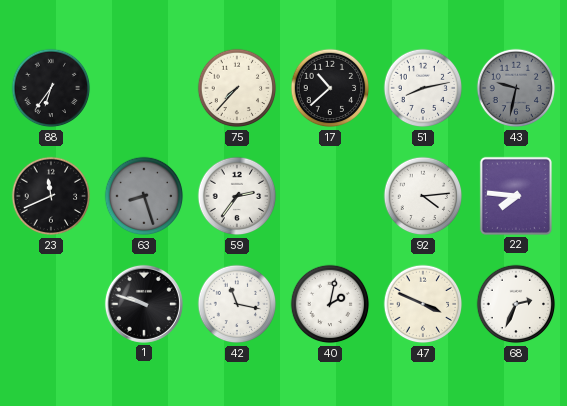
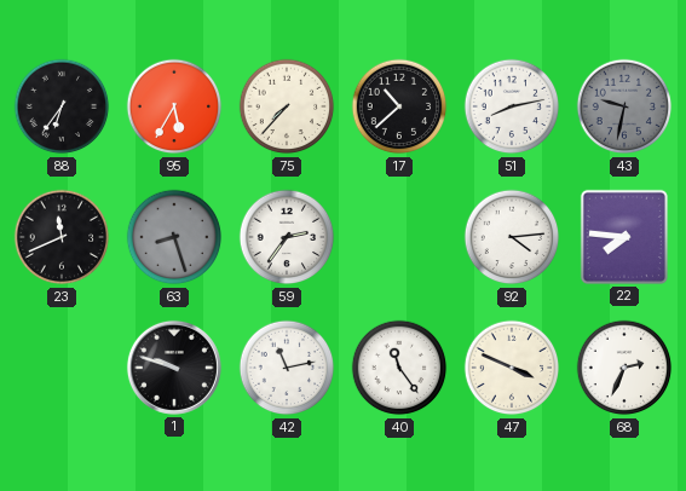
95: none -> 5:35 (174, 106)
42: 11:17 -> 11:13 (287, 368)
40: 2:02 -> 11:24 (399, 368)
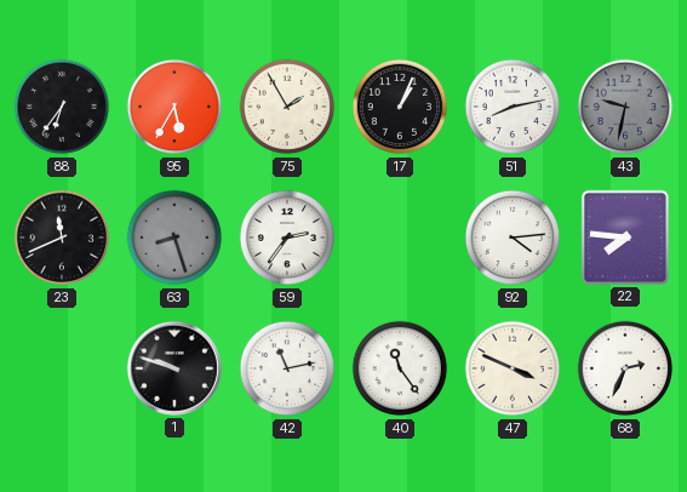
75: 7:37 -> 1:55 (287, 107)
17: 10:38 -> 1:04 (400, 107)
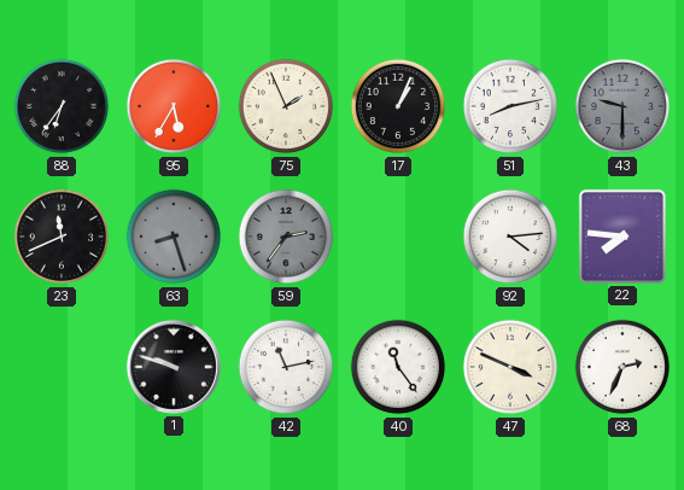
75: 1:55 -> 1:56 (286, 106)
43: 9:32 -> 9:30 (622, 106)
59 dial: white -> grey (286, 237)
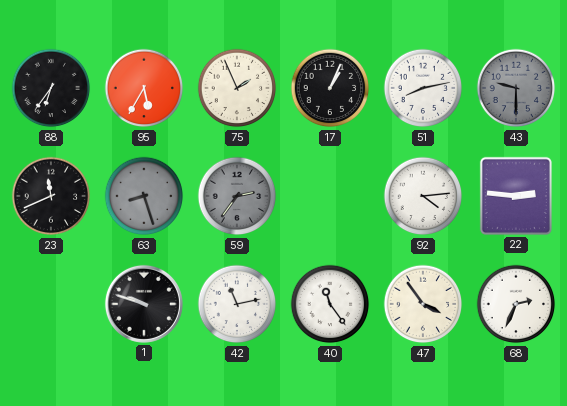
22: 7:46 -> 2:46 (516, 196)
47: 3:49 -> 3:54 (423, 304)
